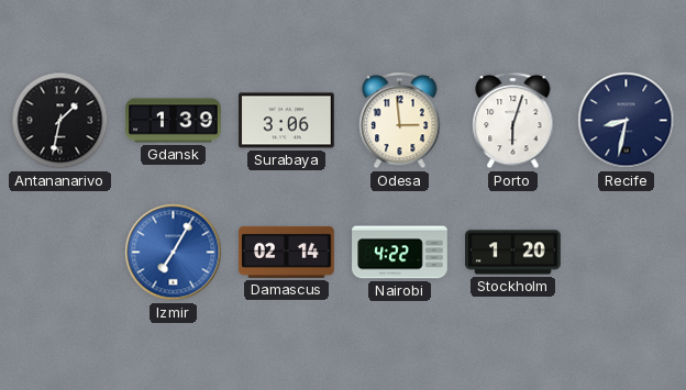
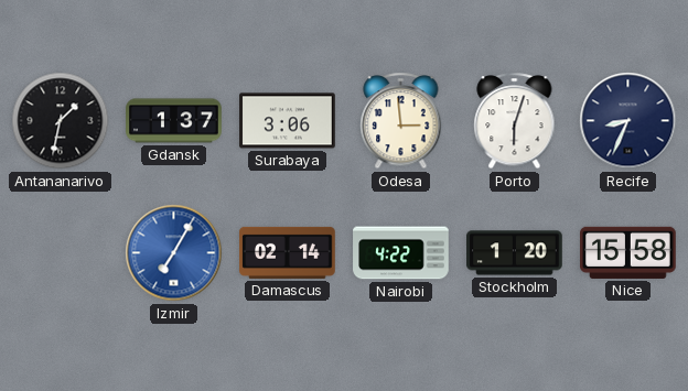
Gdansk: 1:39 -> 1:37 (174, 121)
Recife: 8:32 -> 8:34 (628, 121)
Nice: none -> 15:58 (628, 252)
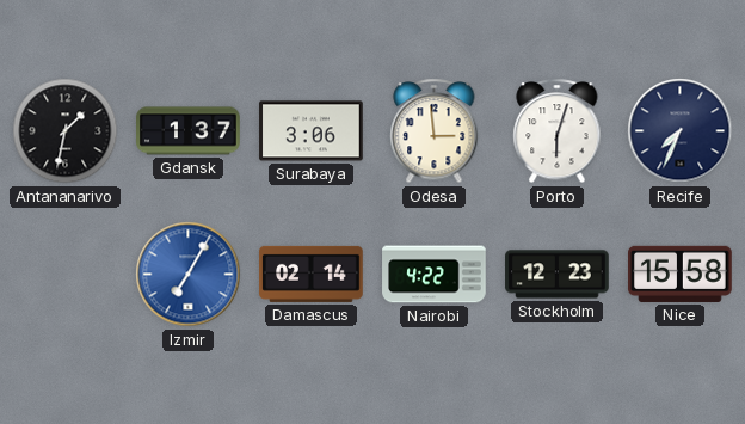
Recife: 8:34 -> 7:34 (681, 131)
Stockholm: 1:20 -> 12:23 (558, 275)
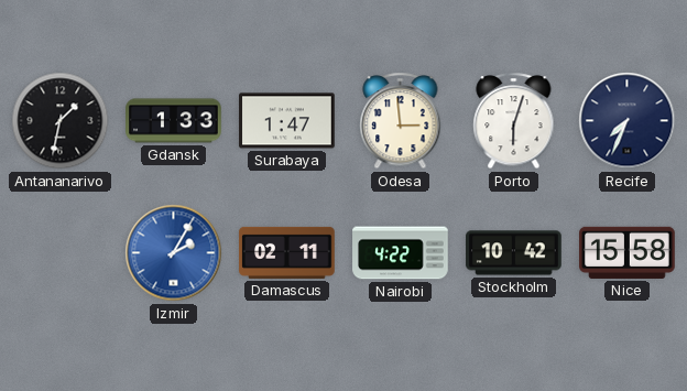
Gdansk: 1:37 -> 1:33 (174, 121)
Surabaya: 3:06 -> 1:47 (287, 121)
Izmir: 7:05 -> 2:05 (174, 253)
Damascus: 02:14 -> 02:11 (287, 252)
Stockholm: 12:23 -> 10:42 (514, 253)
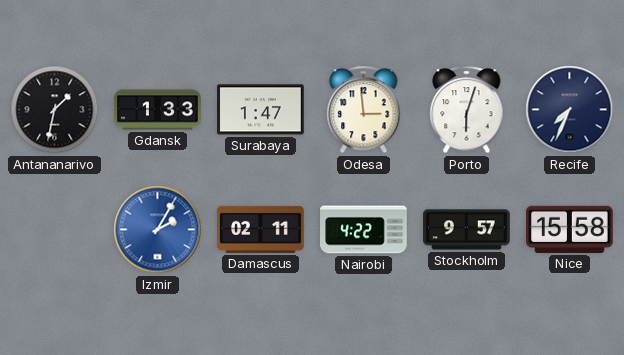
Stockholm: 10:42 -> 9:57 (467, 230)
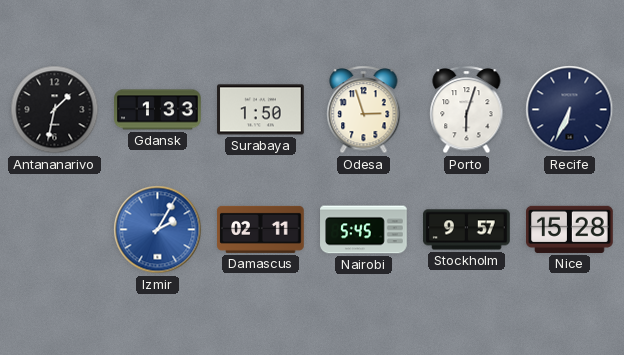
Surabaya: 1:47 -> 1:50 (261, 110)
Odesa: 2:59 -> 2:57 (364, 110)
Recife: 7:34 -> 6:34 (570, 110)
Nairobi: 4:22 -> 5:45 (364, 230)
Nice: 15:58 -> 15:28 (570, 229)
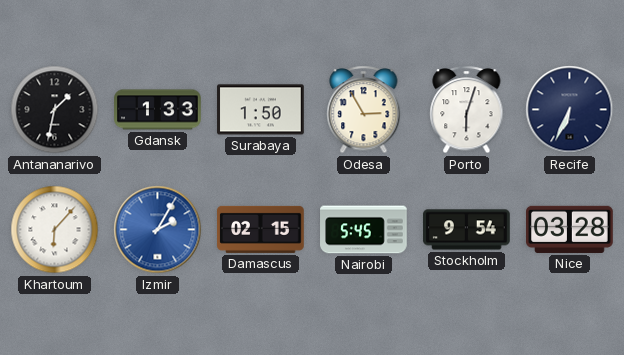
Odesa: 2:57 -> 2:55 (364, 110)
Khartoum: none -> 6:07 (55, 230)
Damascus: 02:11 -> 02:15 (261, 229)
Stockholm: 9:57 -> 9:54 (467, 230)
Nice: 15:28 -> 03:28 (570, 229)
